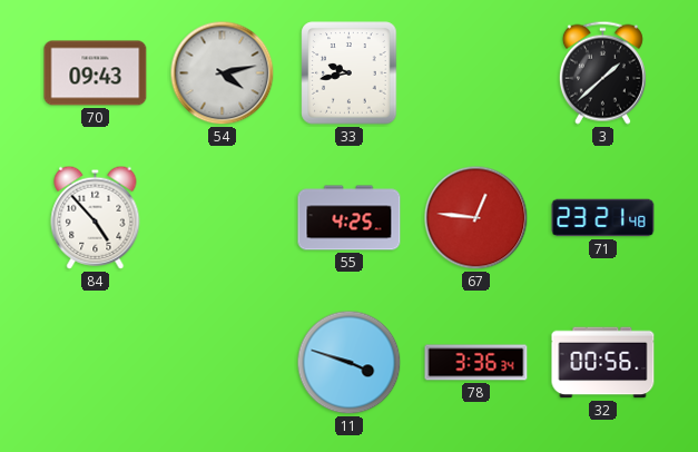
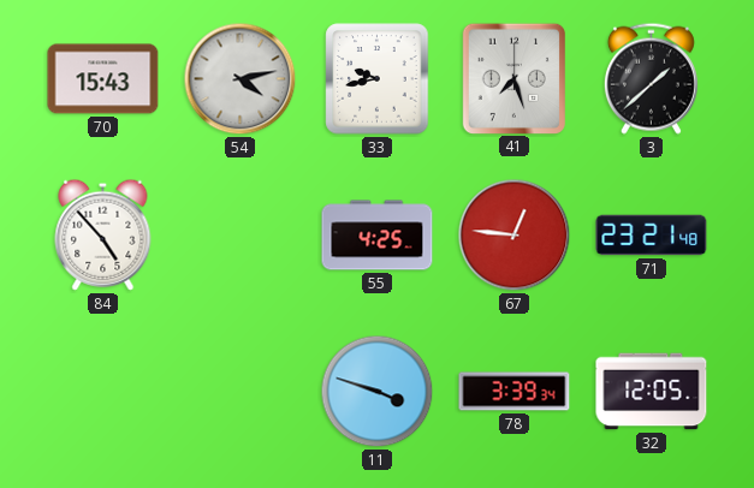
70: 09:43 -> 15:43 (103, 79)
41: none -> 7:27 (513, 78)
78: 3:36 -> 3:39 (515, 392)
32: 00:56 -> 12:05 (652, 392)
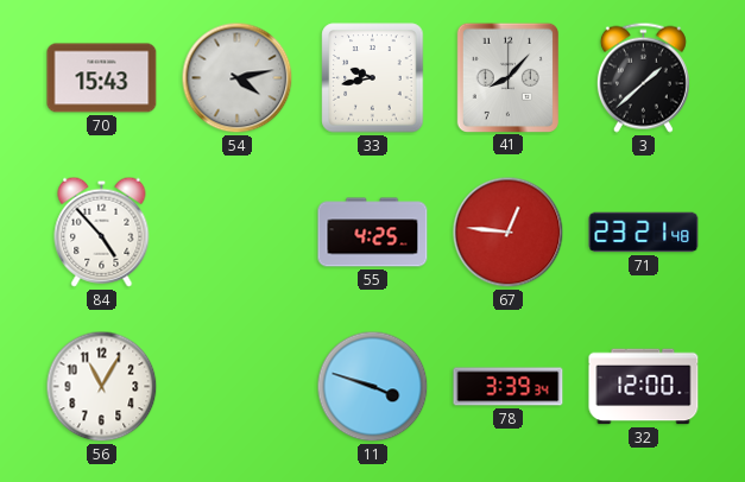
41: 7:27 -> 8:07 (507, 77)
56: none -> 11:05 (102, 387)
32: 12:05 -> 12:00 (644, 387)
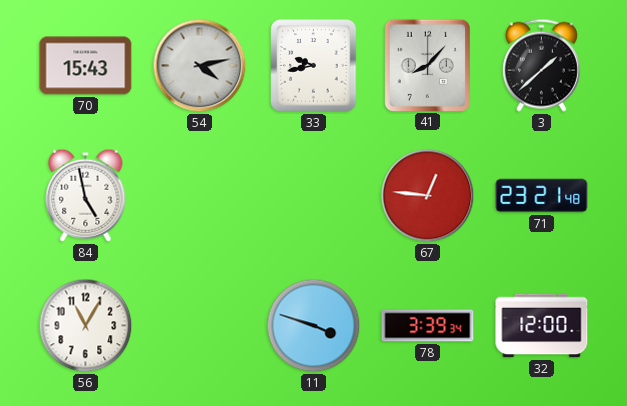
84: 4:53 -> 4:58 (86, 195)
55: 4:25 -> none (373, 233)
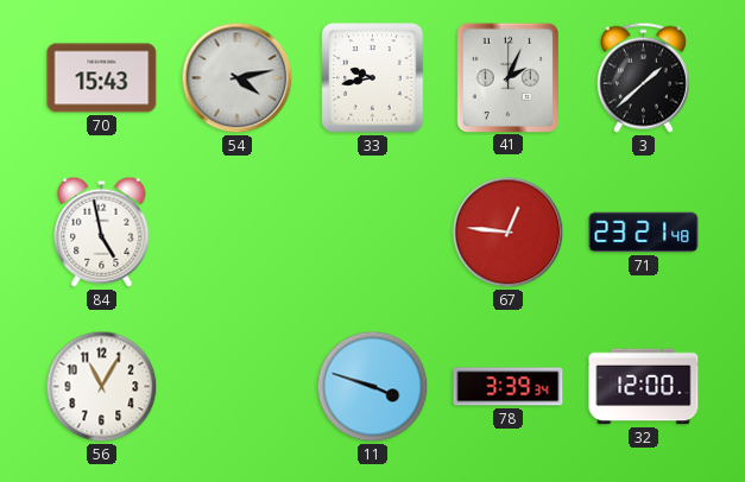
41: 8:07 -> 2:04 (507, 77)
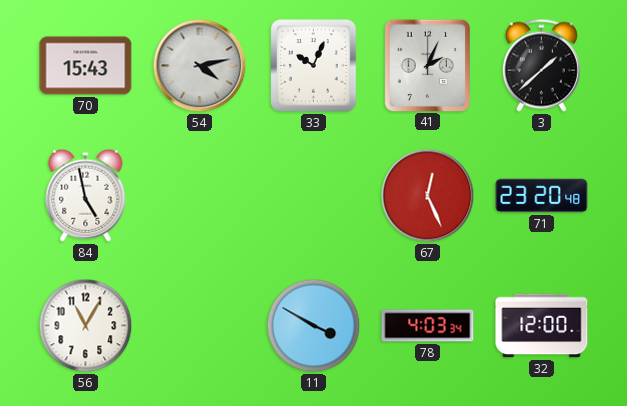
33: 9:43 -> 10:04 (314, 66)
67: 12:46 -> 12:26 (428, 196)
71: 23:21 -> 23:20 (542, 196)
11: 3:48 -> 3:50 (314, 326)
78: 3:39 -> 4:03 (428, 326)
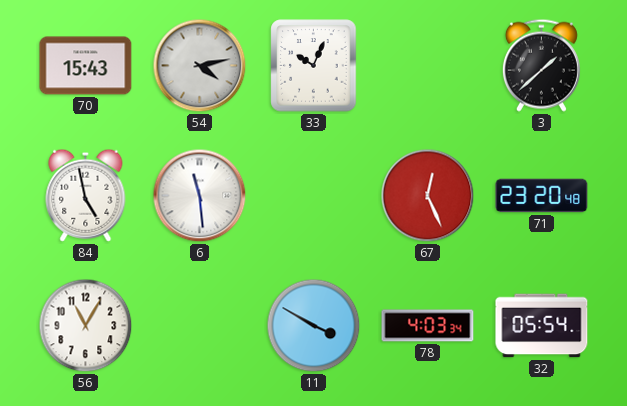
41: 2:04 -> none (427, 65)
6: none -> 11:29 (200, 196)
32: 12:00 -> 05:54 (542, 326)
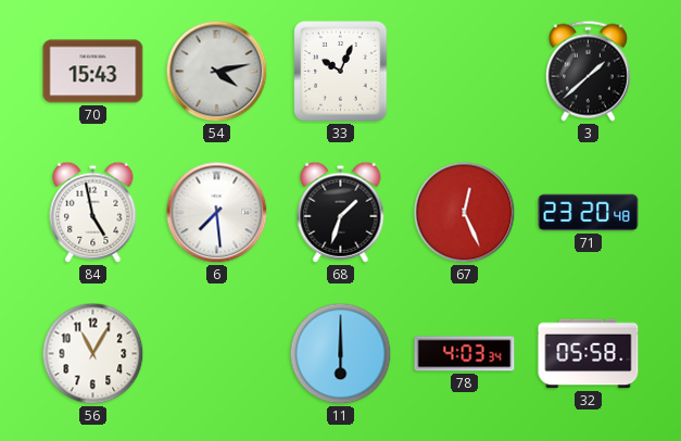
6: 11:29 -> 7:29 (217, 213)
68: none -> 1:33 (341, 212)
11: 3:50 -> 6:00 (341, 354)
32: 05:54 -> 05:58 (589, 354)
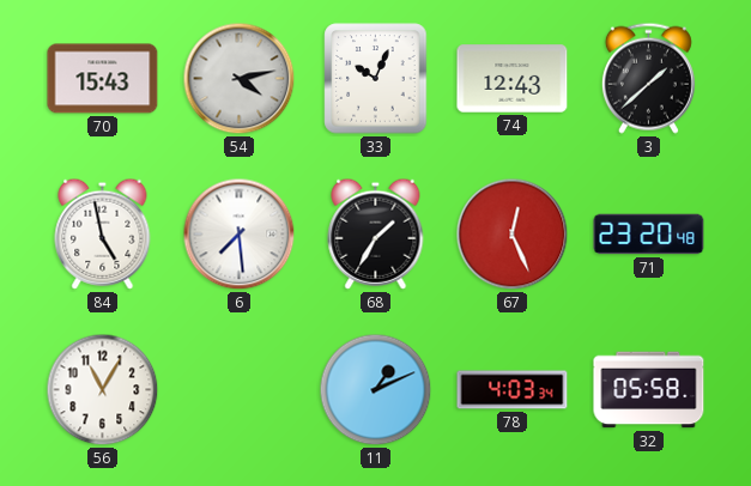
74: none -> 12:43 (513, 79)
68: 1:33 -> 1:35 (376, 233)
11: 6:00 -> 1:11 (376, 390)
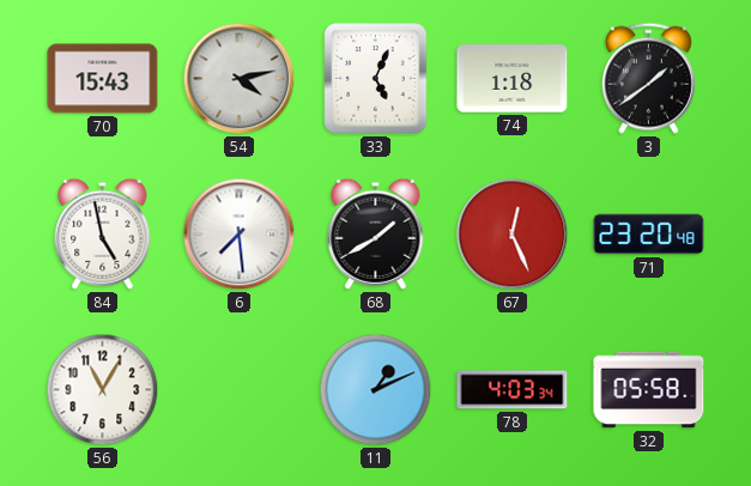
33: 10:04 -> 5:04 (376, 79)
74: 12:43 -> 1:18 (513, 79)
3: 1:38 -> 1:39 (648, 78)
68: 1:35 -> 1:40 (376, 233)
